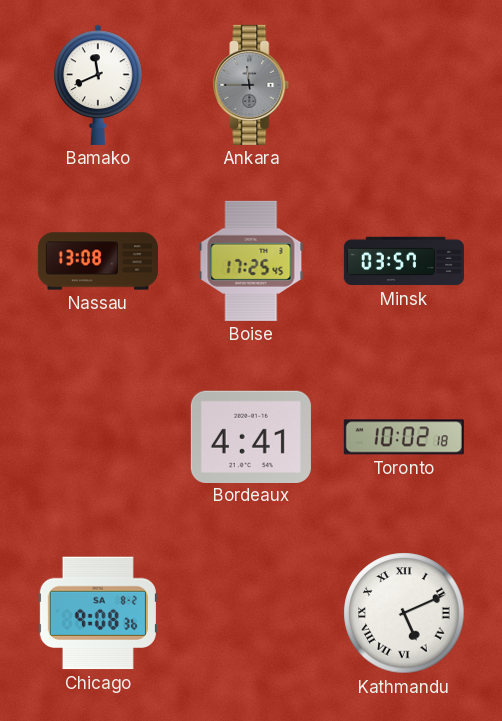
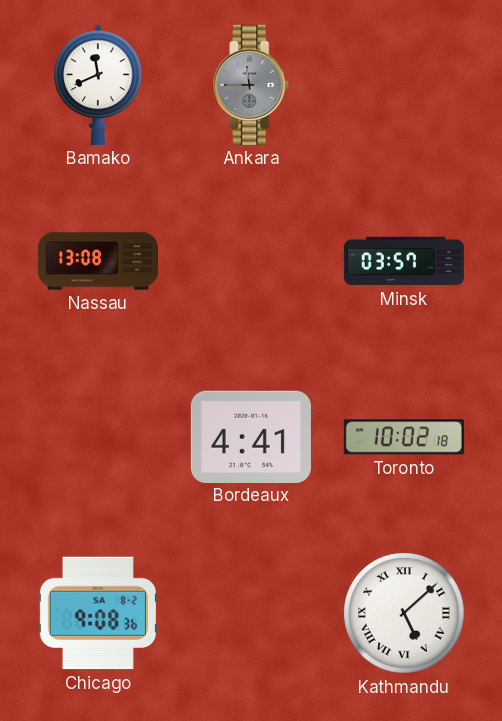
Boise: 17:25 -> none (251, 261)
Kathmandu: 5:11 -> 5:08 (404, 613)
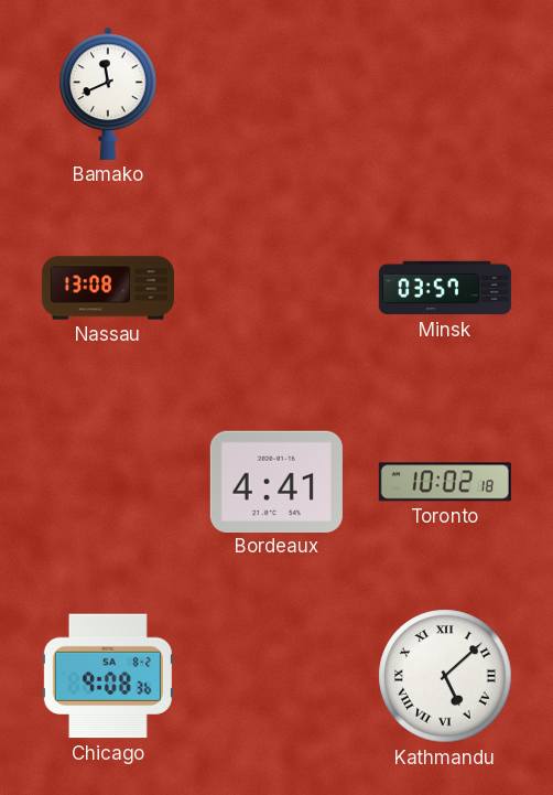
Ankara: 11:45 -> none (251, 85)
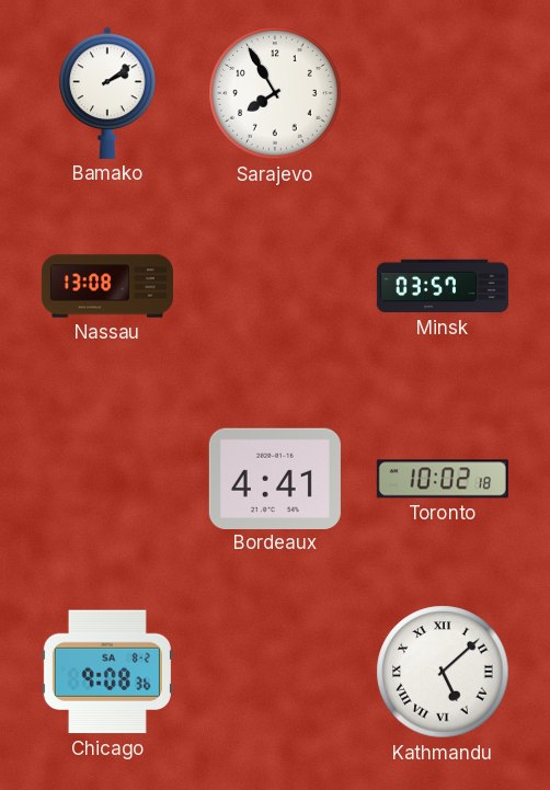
Bamako: 11:41 -> 2:09 (107, 93)
Sarajevo: none -> 7:55 (275, 93)
